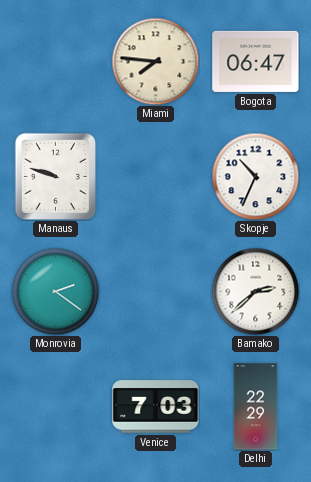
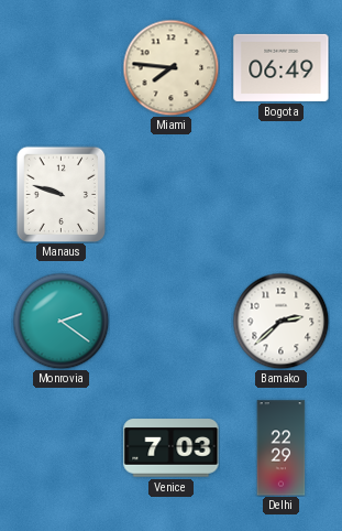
Bogota: 06:47 -> 06:49 (282, 67)
Skopje: 10:34 -> none (255, 176)
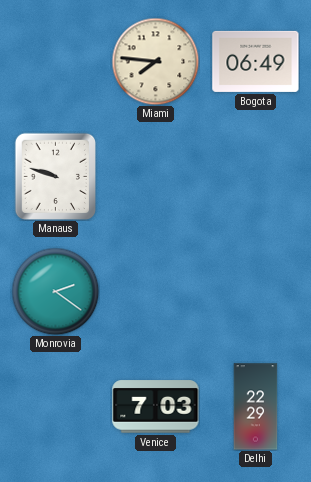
Bamako: 2:38 -> none (280, 321)
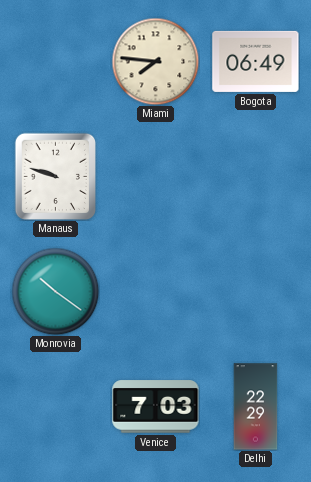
Monrovia: 2:21 -> 10:21 (55, 291)
